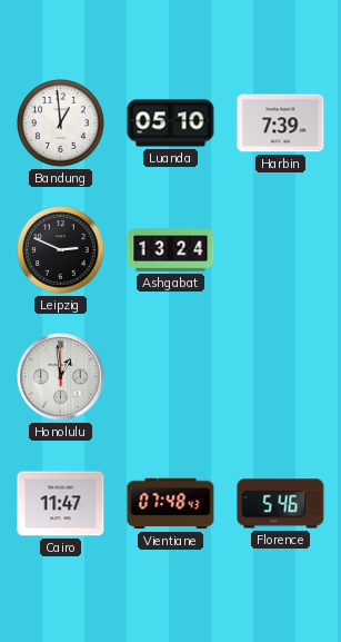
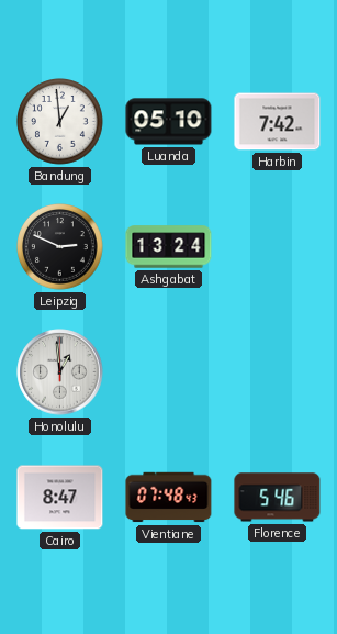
Harbin: 7:39 -> 7:42 (278, 122)
Cairo: 11:47 -> 8:47 (60, 498)
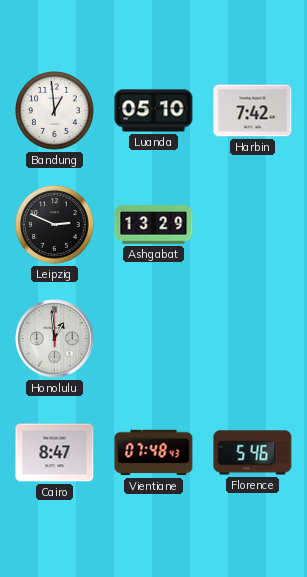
Ashgabat: 13:24 -> 13:29 (154, 225)
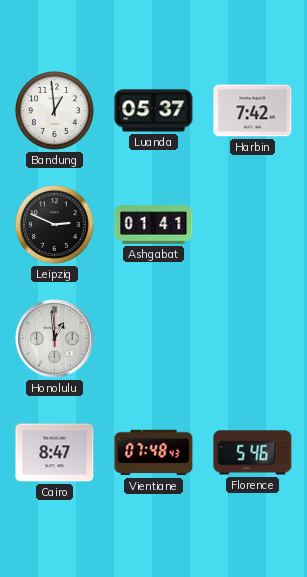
Luanda: 05:10 -> 05:37 (154, 111)
Ashgabat: 13:29 -> 01:41 (154, 225)
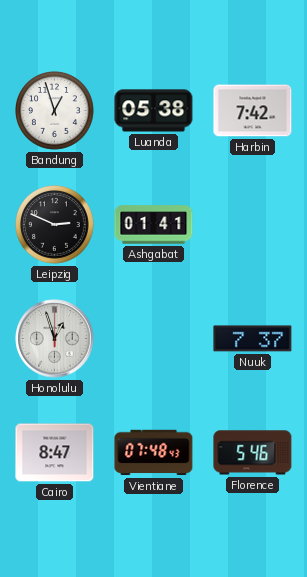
Bandung: 12:59 -> 12:57 (55, 111)
Luanda: 05:37 -> 05:38 (154, 111)
Honolulu: 12:59 -> 12:57 (55, 339)
Nuuk: none -> 7:37 (253, 339)
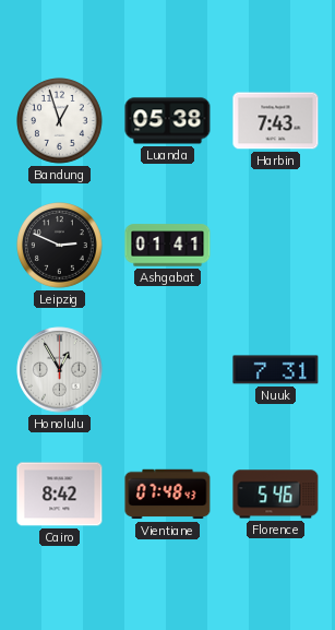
Harbin: 7:42 -> 7:43 (276, 121)
Honolulu: 12:57 -> 12:55 (60, 370)
Nuuk: 7:37 -> 7:31 (276, 370)
Cairo: 8:47 -> 8:42 (60, 495)
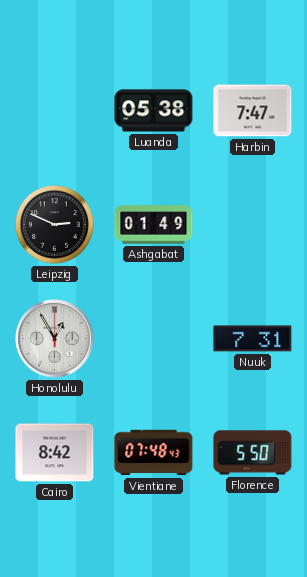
Bandung: 12:57 -> none (60, 121)
Harbin: 7:43 -> 7:47 (253, 111)
Ashgabat: 01:41 -> 01:49 (154, 225)
Florence: 5:46 -> 5:50 (253, 453)
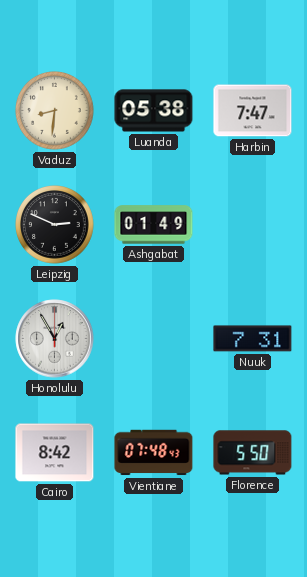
Vaduz: none -> 8:31 (55, 111)
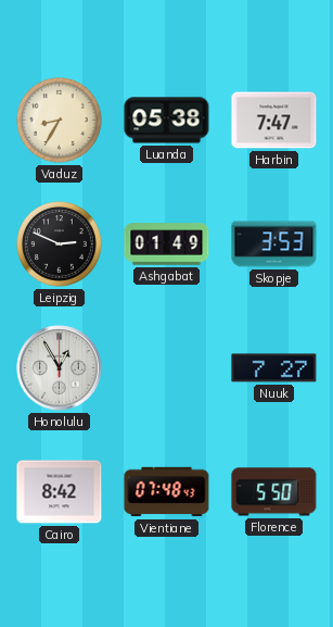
Vaduz: 8:31 -> 8:35 (60, 121)
Skopje: none -> 3:53 (274, 244)
Nuuk: 7:31 -> 7:27 (274, 368)
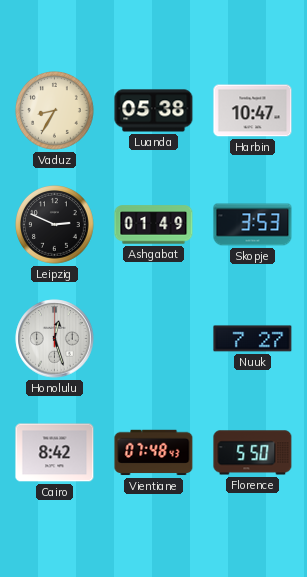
Harbin: 7:47 -> 10:47 (253, 111)
Honolulu: 12:55 -> 12:27 (55, 339)
